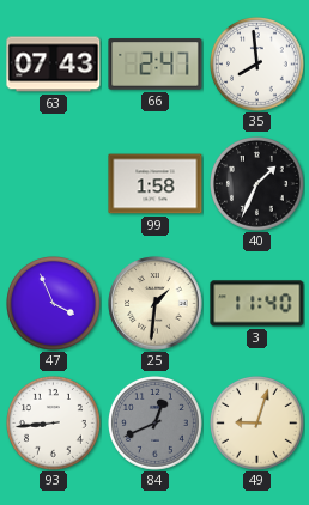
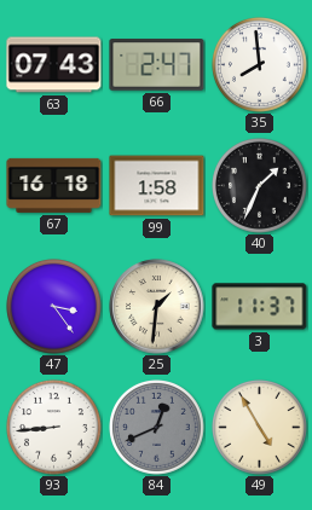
67: none -> 16:18 (54, 185)
47: 3:56 -> 3:24 (54, 307)
3: 11:40 -> 11:37 (260, 307)
49: 9:03 -> 4:55 (260, 428)
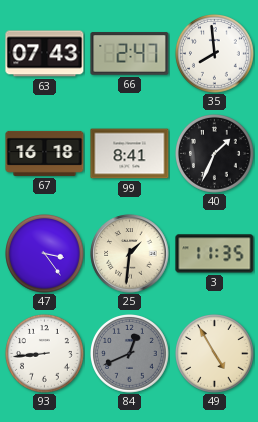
99: 1:58 -> 8:41 (130, 154)
3: 11:37 -> 11:35 (215, 254)
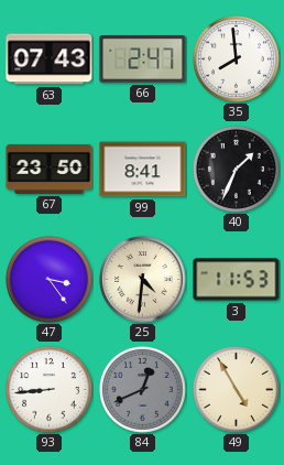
67: 16:18 -> 23:50 (50, 169)
25: 1:31 -> 4:31 (143, 280)
3: 11:35 -> 11:53 (237, 280)
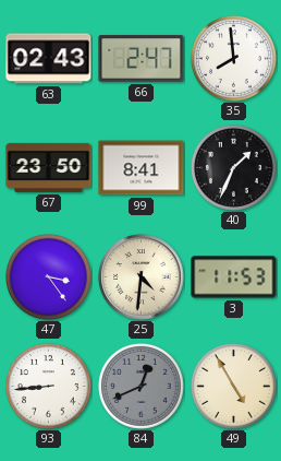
63: 07:43 -> 02:43 (49, 59)
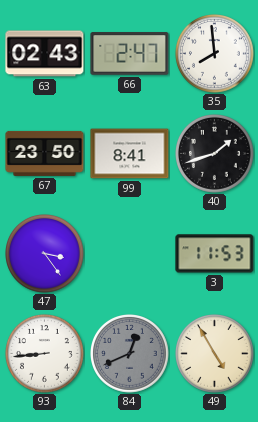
40: 1:34 -> 1:42 (215, 154)
25: 4:31 -> none (142, 277)
